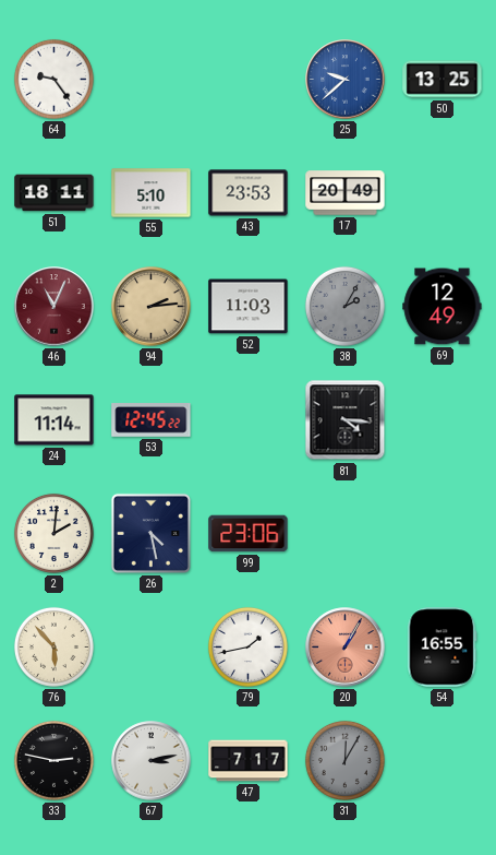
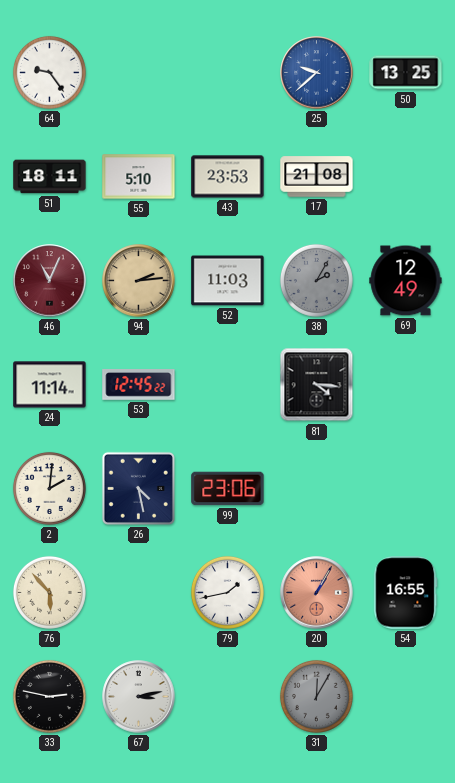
17: 20:49 -> 21:08 (317, 177)
47: 7:17 -> none (249, 761)
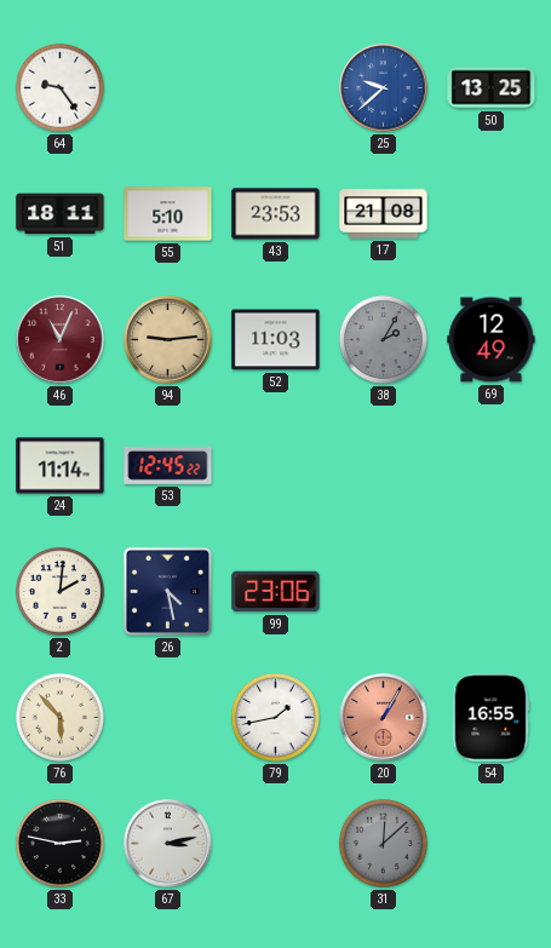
94: 2:14 -> 9:14 (168, 340)
81: 4:16 -> none (317, 385)
31: 12:05 -> 12:08 (383, 843)
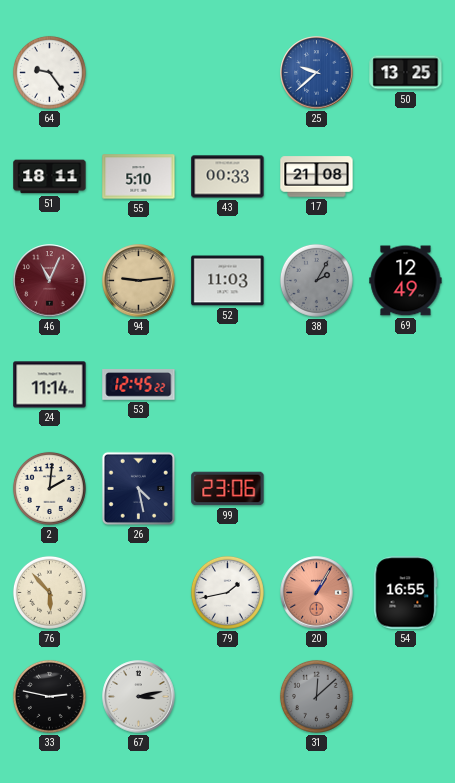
43: 23:53 -> 00:33 (228, 177)
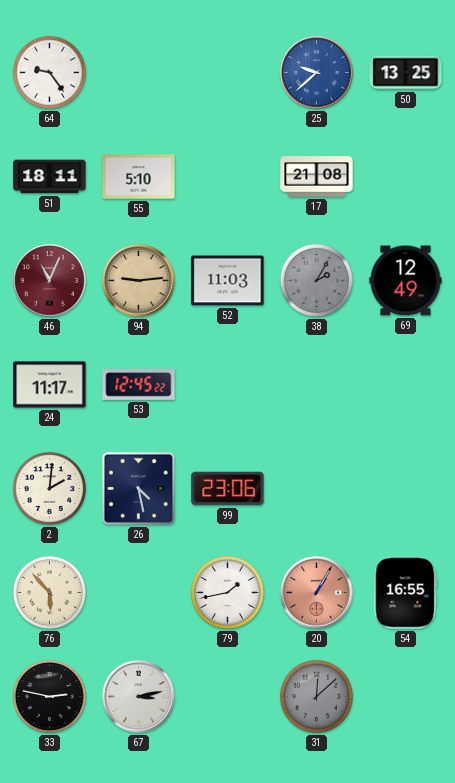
43: 00:33 -> none (228, 177)
24: 11:14 -> 11:17 (50, 385)
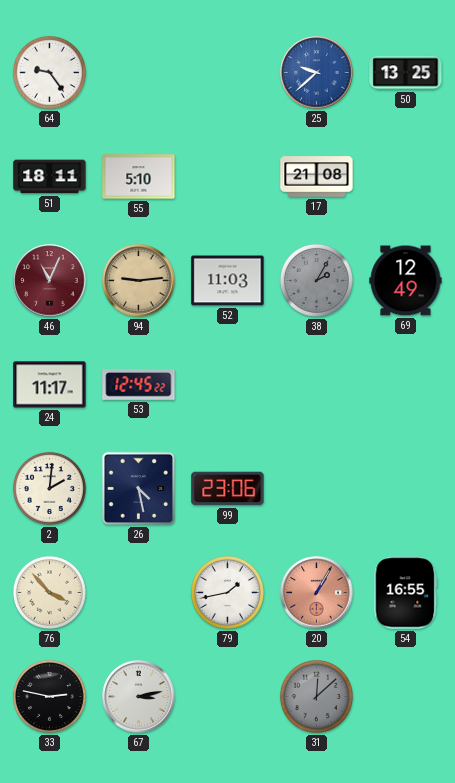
76: 5:53 -> 3:53 (49, 592)
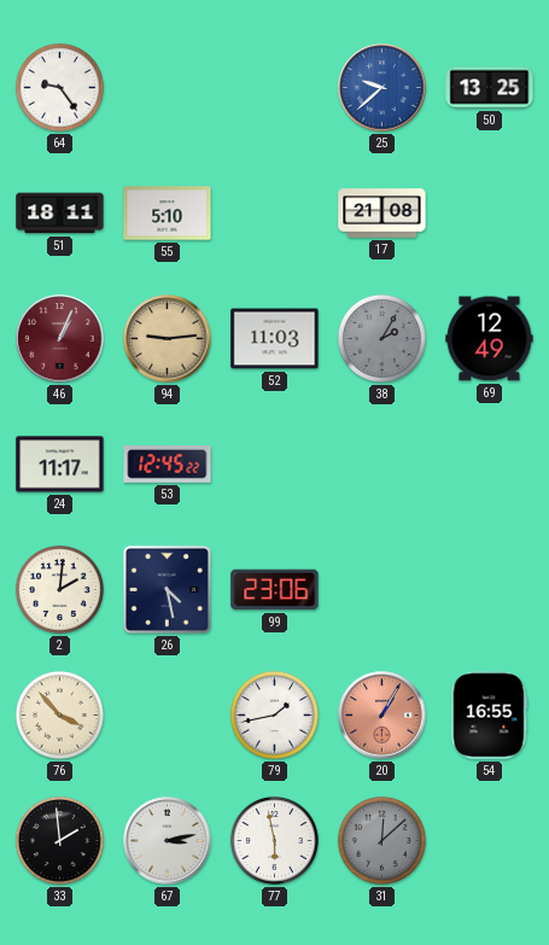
46: 11:04 -> 1:04 (60, 339)
33: 2:47 -> 1:59 (59, 840)
77: none -> 5:58 (274, 840)
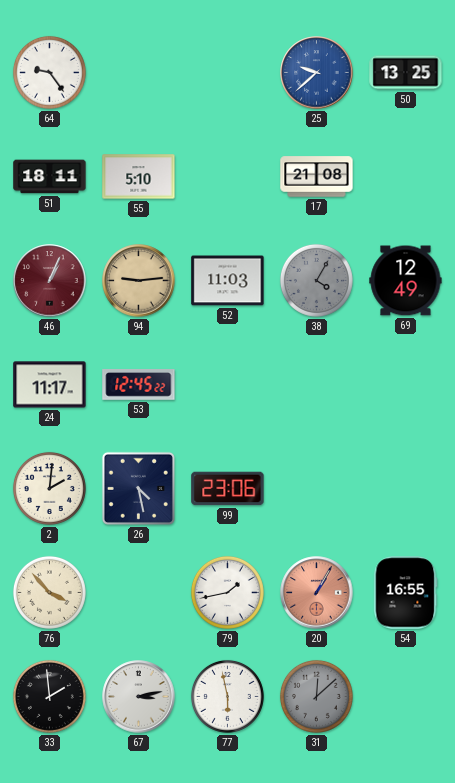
38: 2:05 -> 4:05 (316, 280)
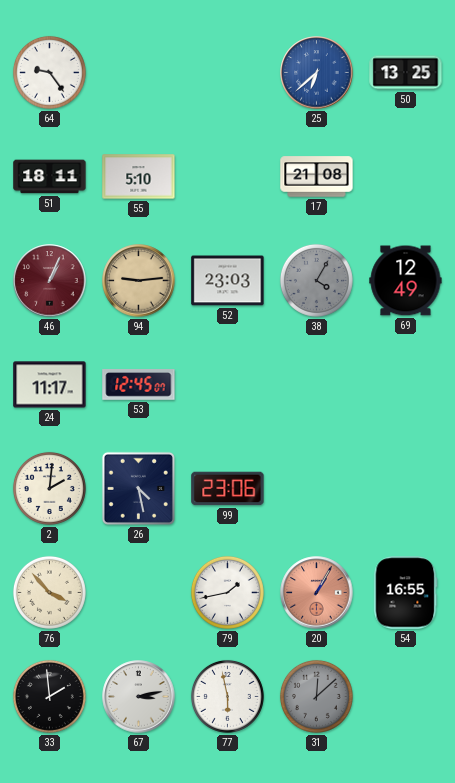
25: 9:38 -> 6:38 (317, 73)
52: 11:03 -> 23:03 (228, 281)
53: 12:45:22 -> 12:45:07 (139, 385)
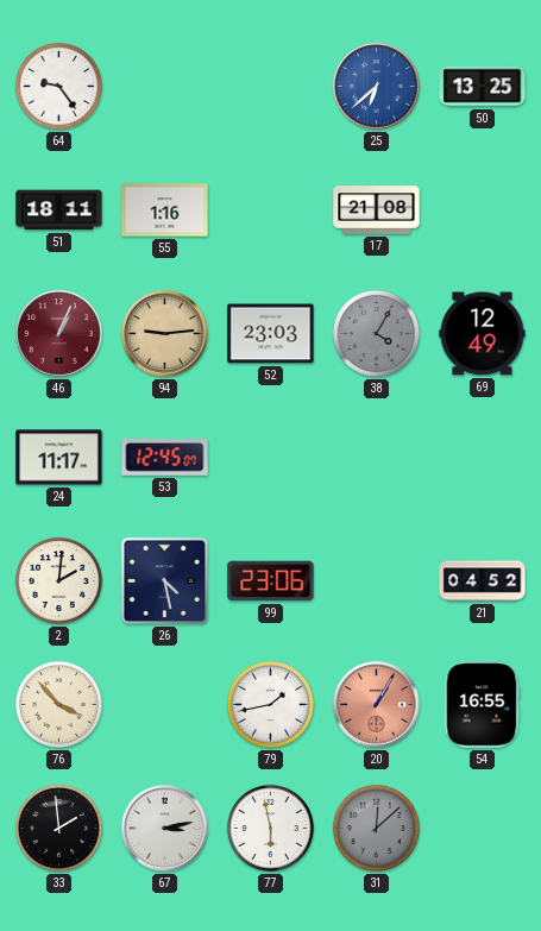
55: 5:10 -> 1:16 (165, 210)
21: none -> 04:52 (483, 581)
